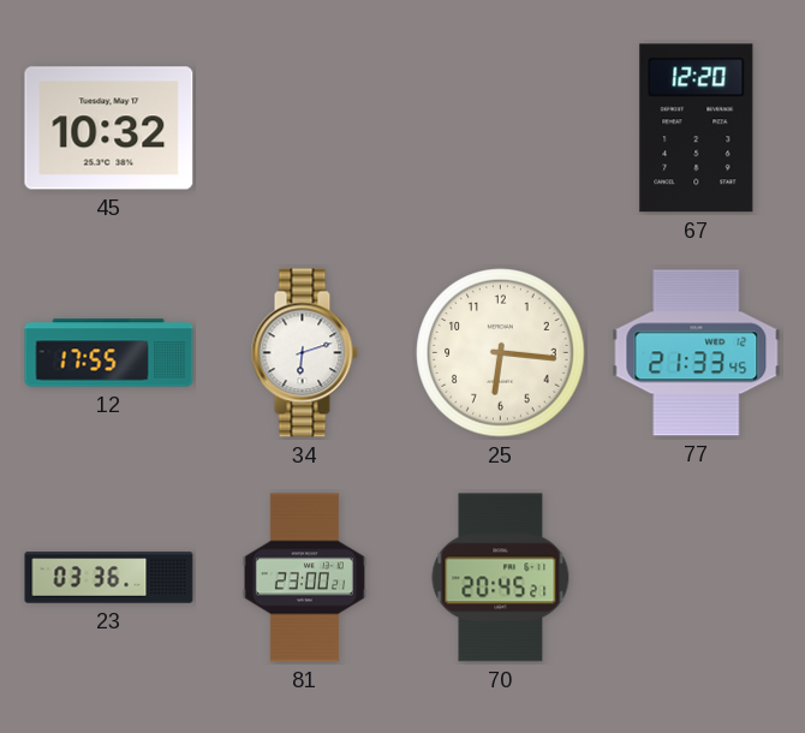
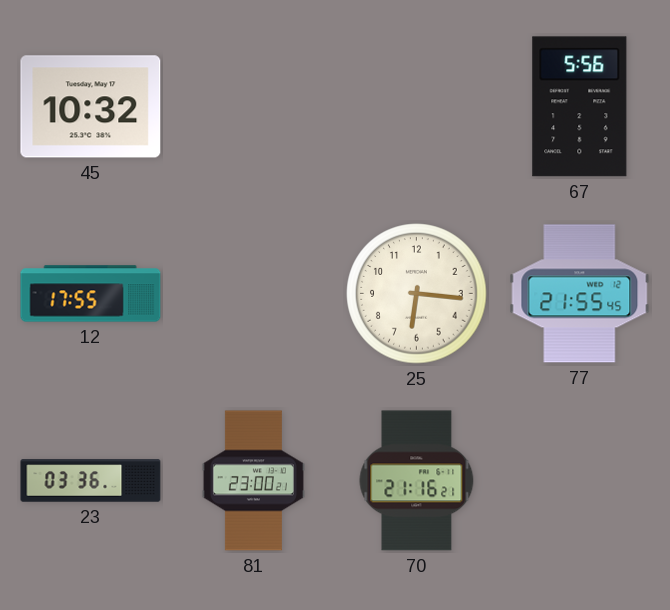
67: 12:20 -> 5:56 (580, 107)
34: 6:12 -> none (304, 353)
77: 21:33 -> 21:55 (580, 294)
70: 20:45 -> 21:16 (417, 481)
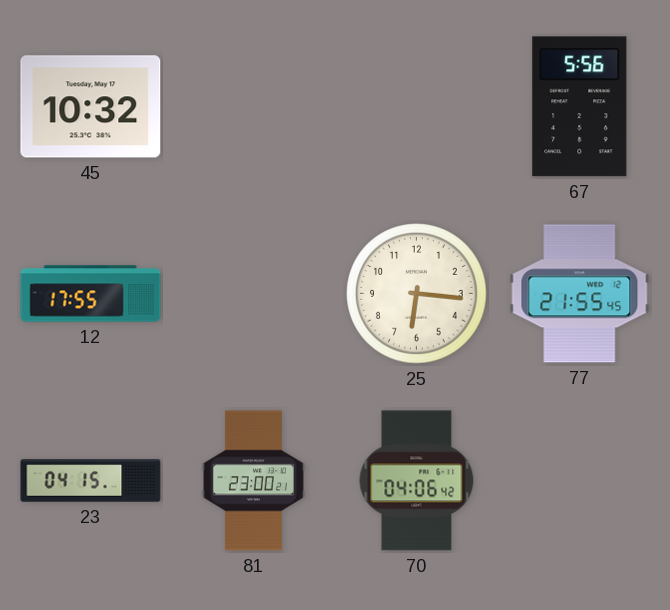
23: 03:36 -> 04:15 (91, 481)
70: 21:16 -> 04:06 (417, 481)
